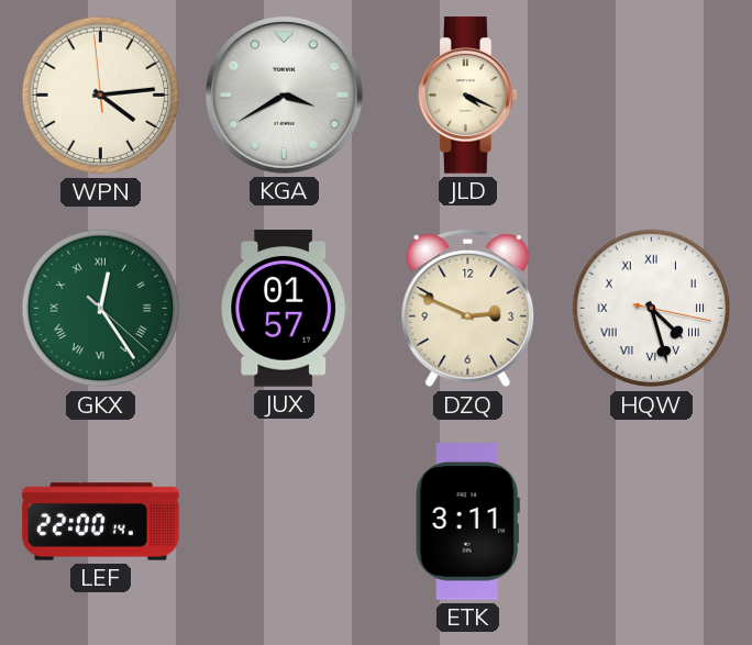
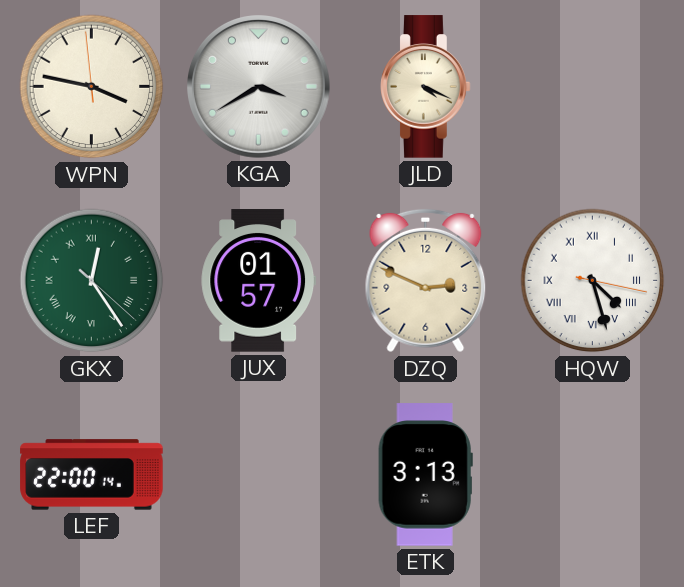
WPN: 4:13 -> 3:46 (92, 87)
ETK: 3:11 -> 3:13 (425, 475)
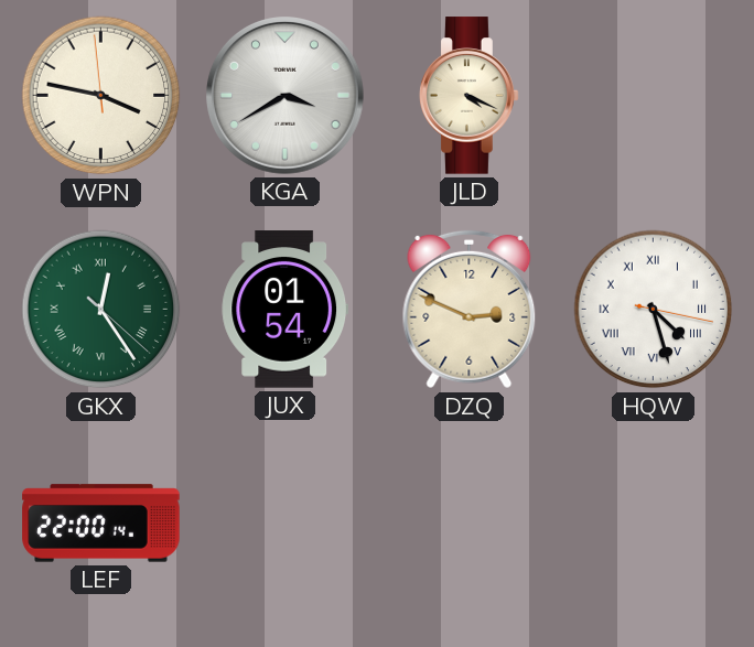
JUX: 01:57 -> 01:54 (284, 310)
ETK: 3:13 -> none (425, 475)
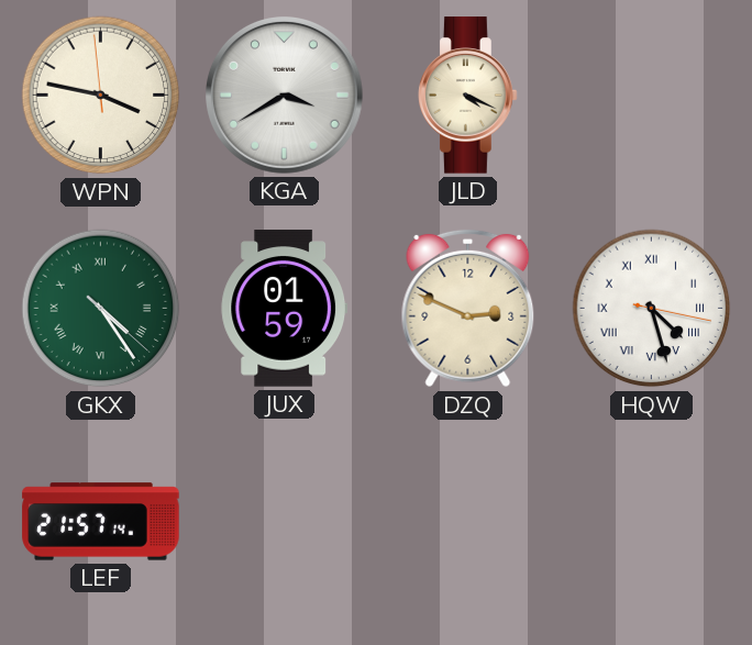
GKX: 12:24 -> 4:24 (101, 309)
JUX: 01:54 -> 01:59 (284, 309)
LEF: 22:00 -> 21:57 (101, 522)
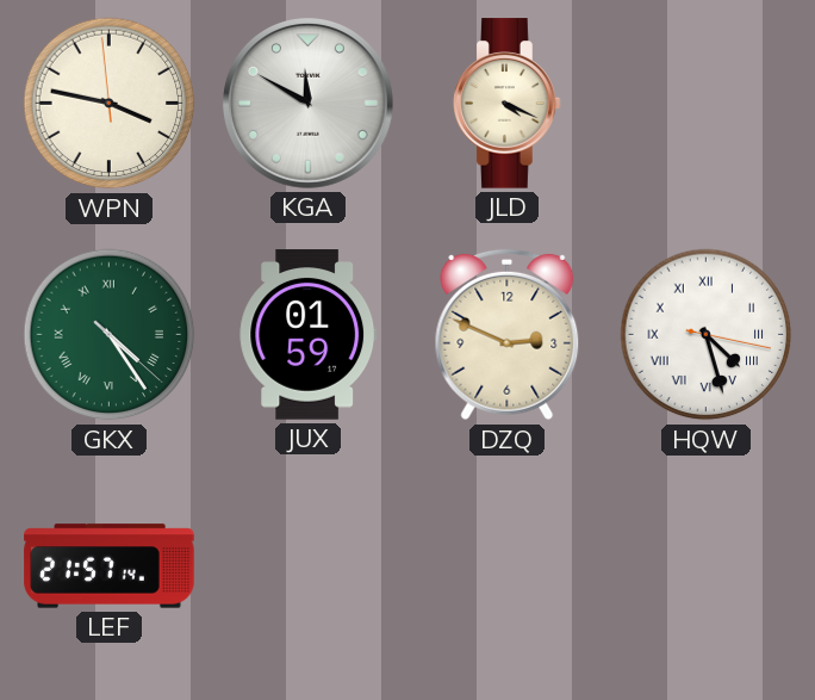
KGA: 3:40 -> 11:50 (309, 104)
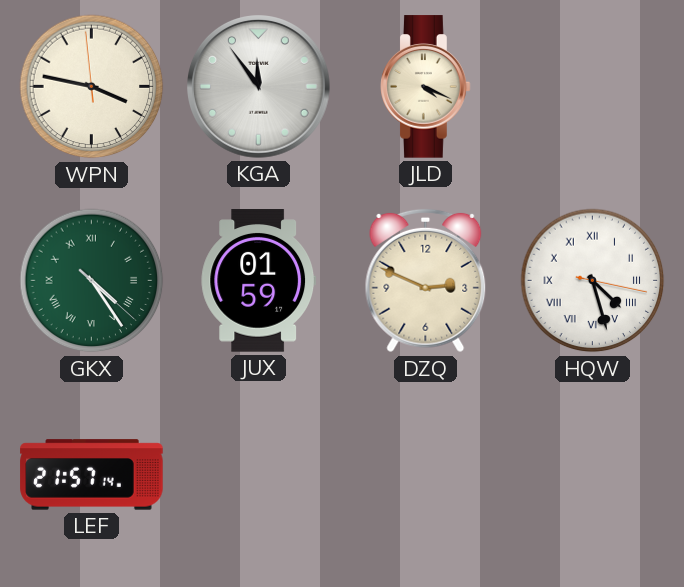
KGA: 11:50 -> 11:54 (259, 87)
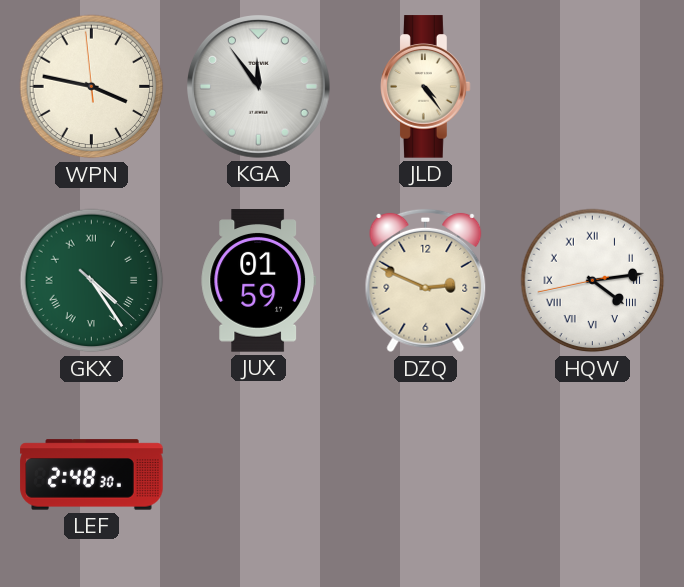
JLD: 4:19 -> 4:24 (426, 87)
HQW: 4:27 -> 4:13 (593, 281)
LEF: 21:57 -> 2:48 (92, 475)
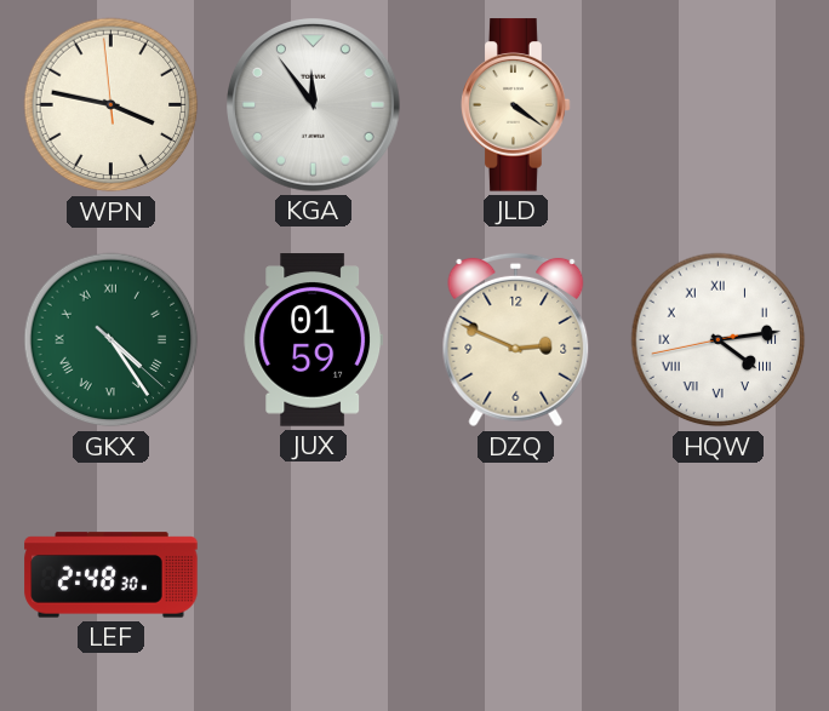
JLD: 4:24 -> 4:21 (516, 105)
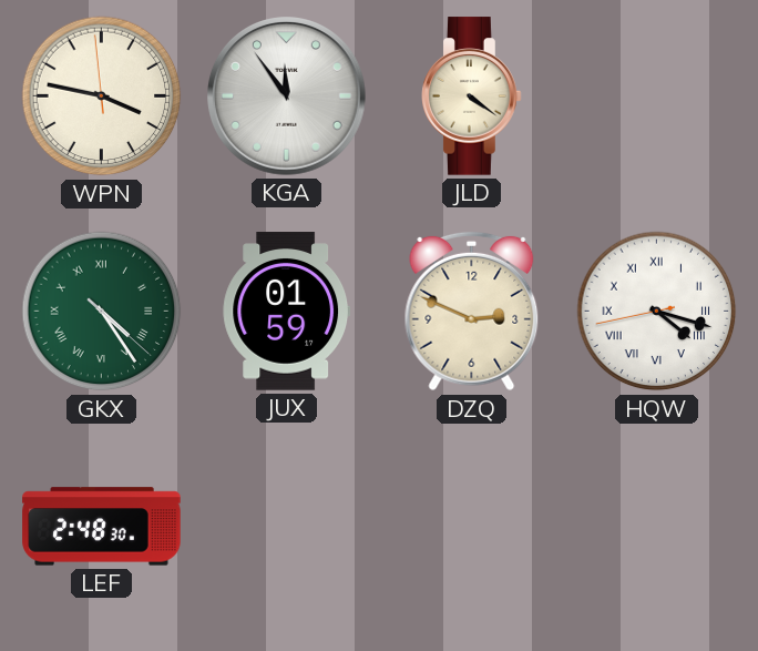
HQW: 4:13 -> 4:17 (657, 312)
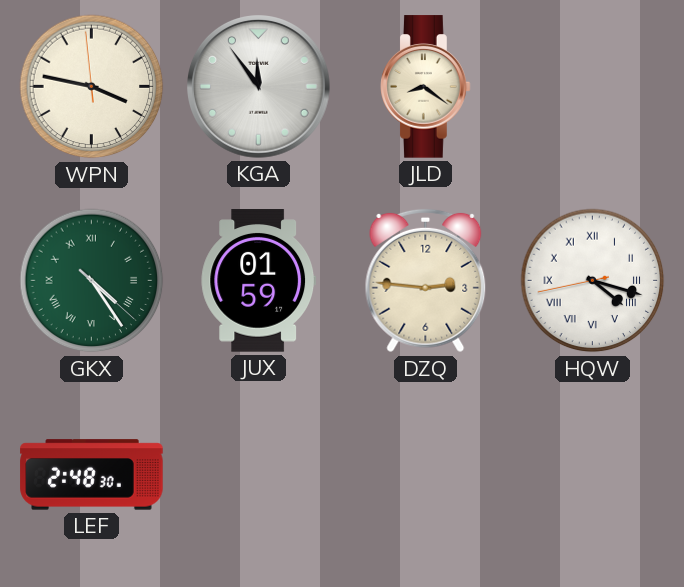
JLD: 4:21 -> 8:21 (426, 87)
DZQ: 2:49 -> 2:46 (426, 281)
